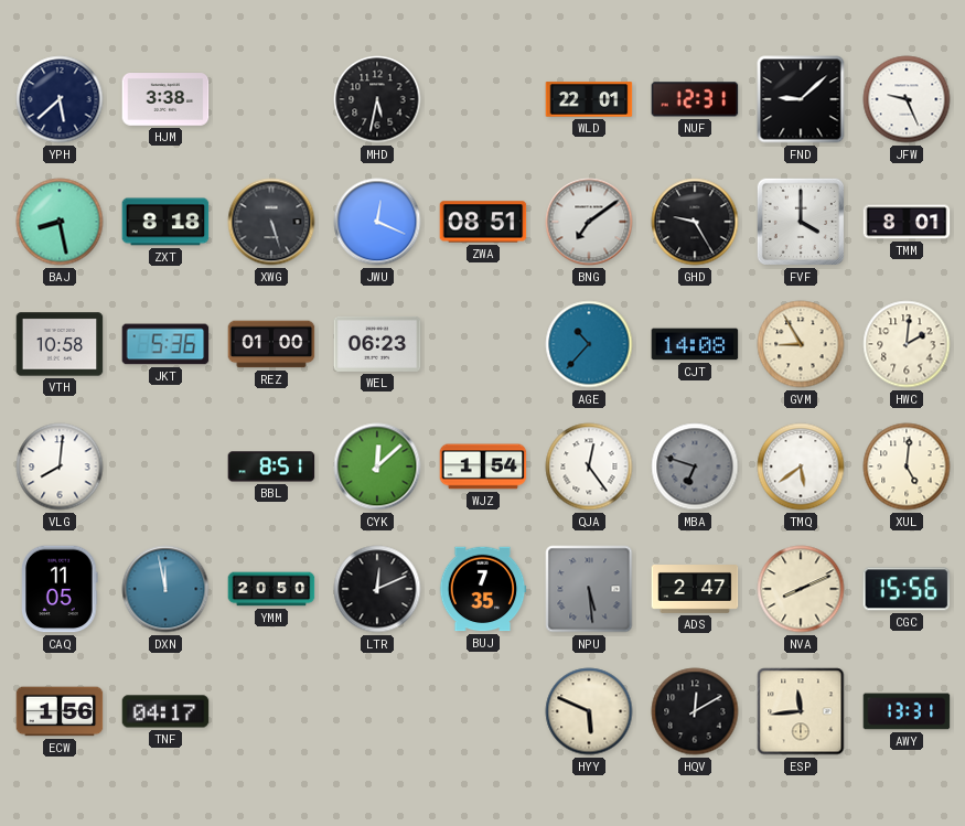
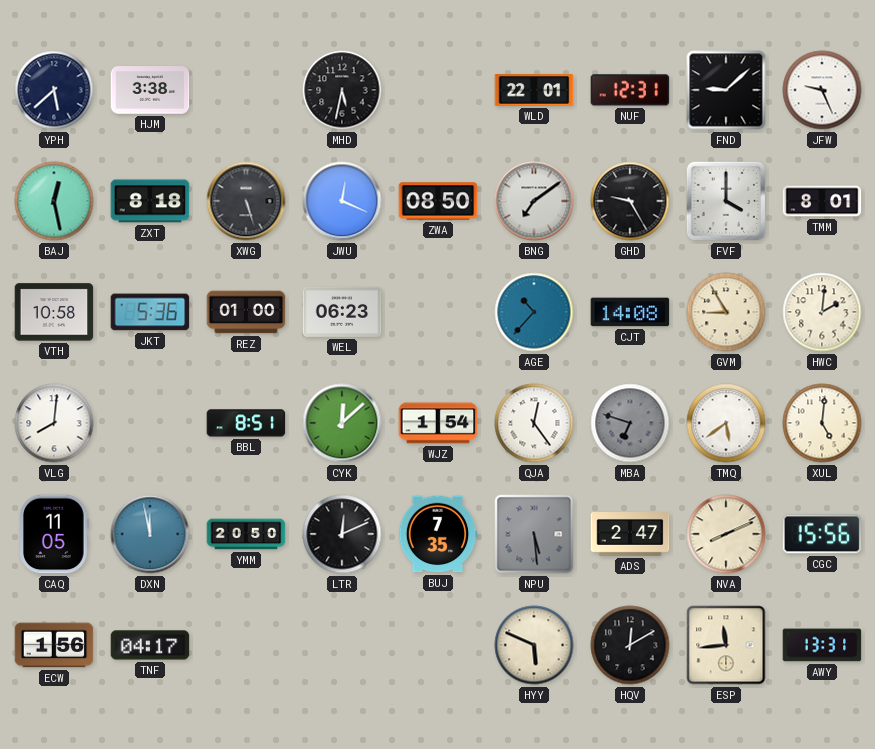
BAJ: 8:28 -> 12:28 (54, 201)
ZWA: 08:51 -> 08:50 (438, 201)
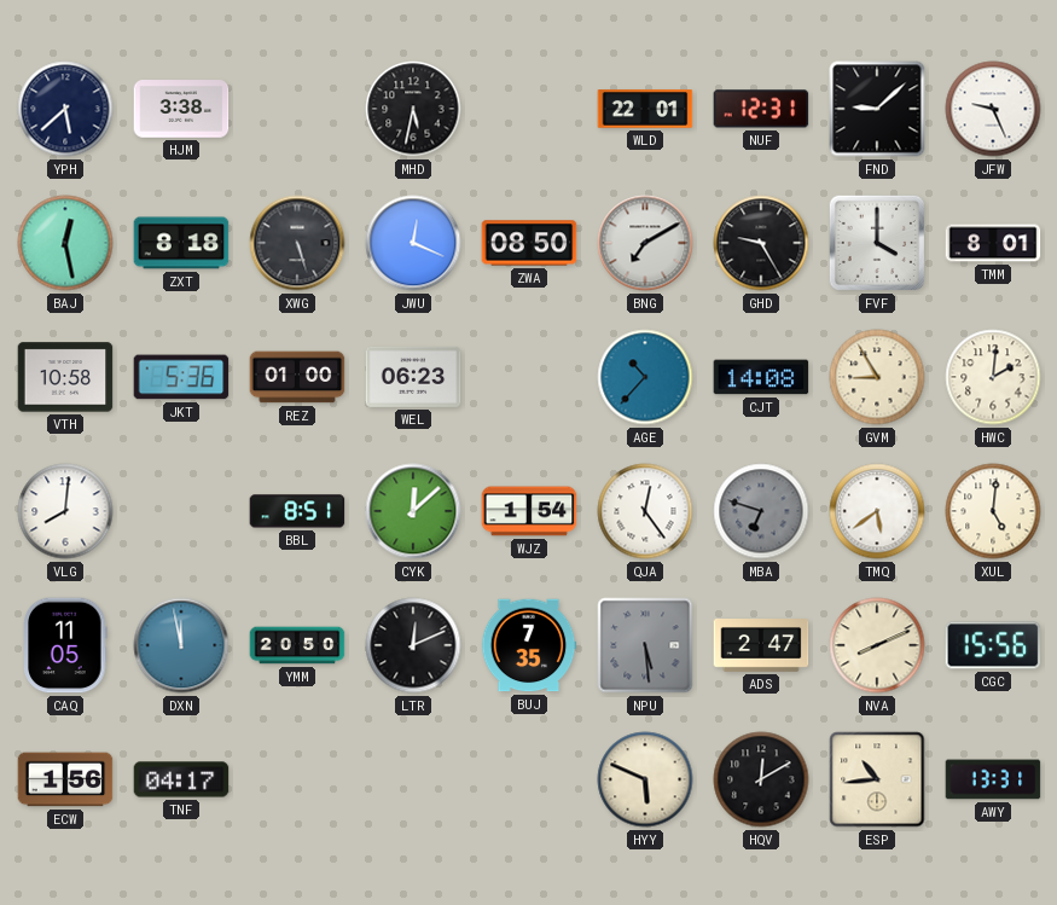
BNG: 7:09 -> 7:10 (645, 243)
ESP: 11:44 -> 10:44 (877, 779)
